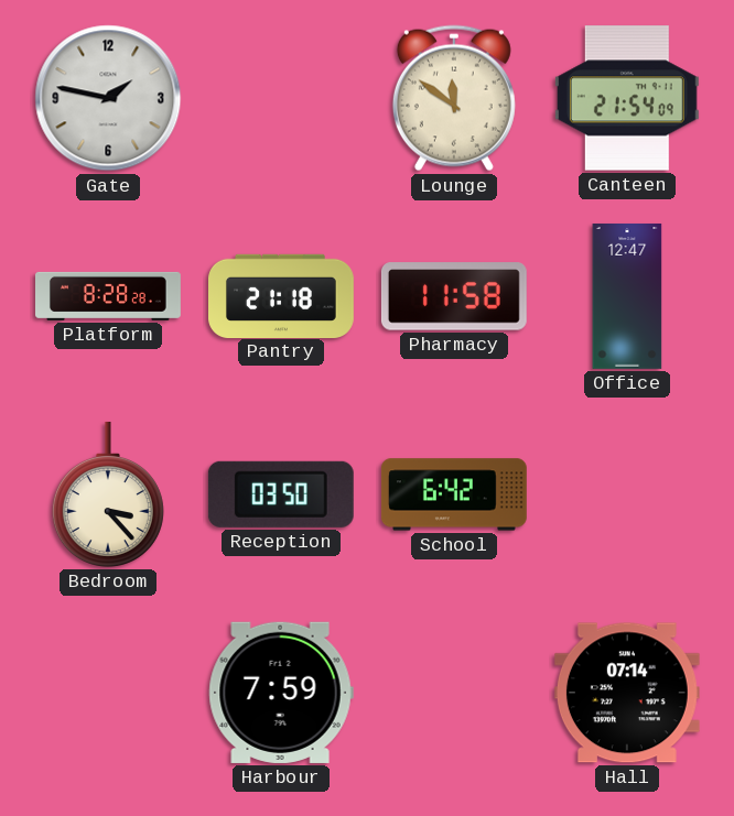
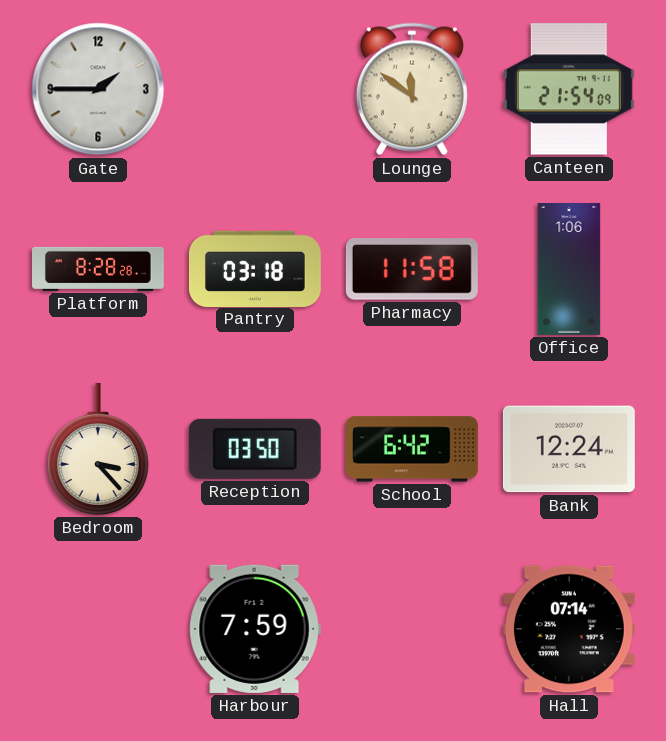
Gate: 1:47 -> 1:45 (98, 89)
Pantry: 21:18 -> 03:18 (256, 268)
Office: 12:47 -> 1:06 (569, 269)
Bank: none -> 12:24 (569, 449)
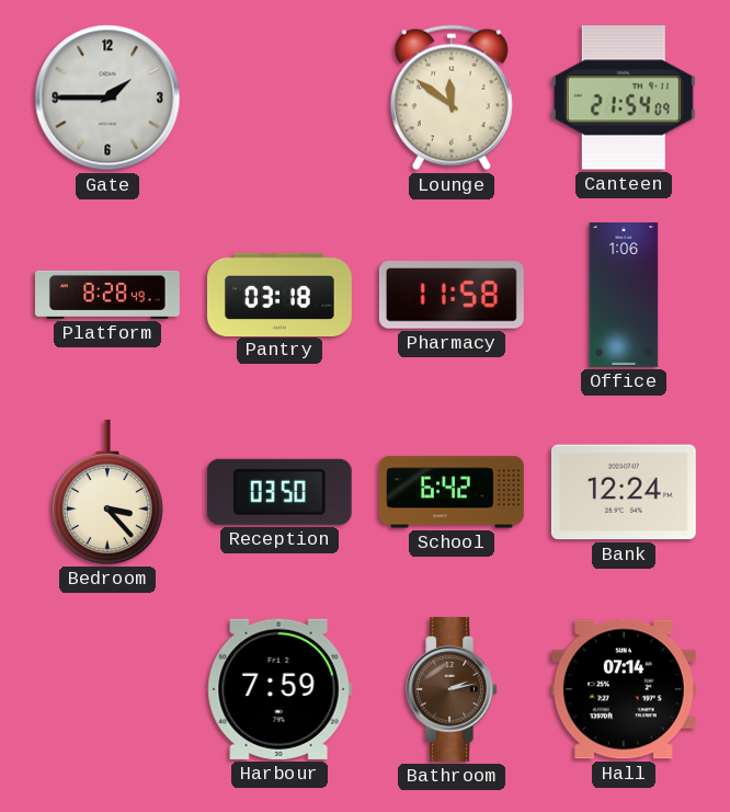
Platform: 8:28:28 -> 8:28:49 (109, 295)
Bathroom: none -> 2:13 (452, 689)
